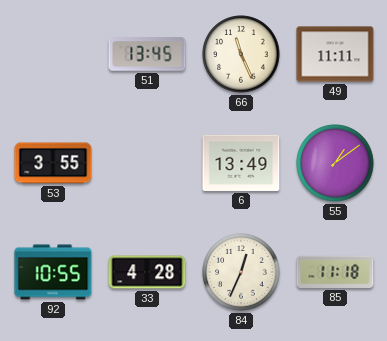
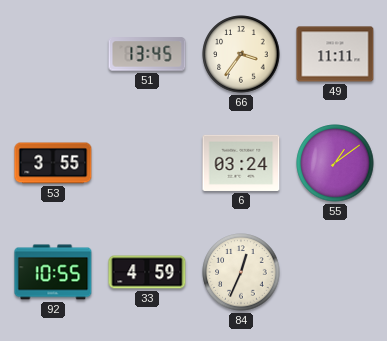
66: 11:26 -> 3:36 (241, 54)
6: 13:49 -> 03:24 (241, 163)
33: 4:28 -> 4:59 (147, 272)
85: 11:18 -> none (335, 272)
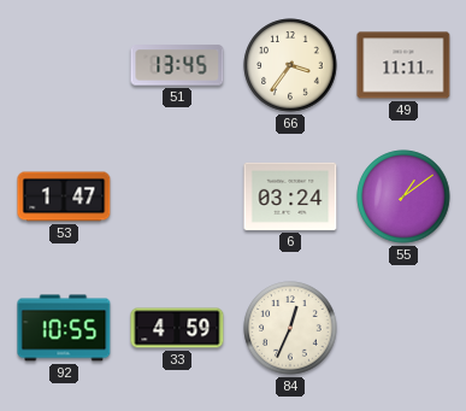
53: 3:55 -> 1:47 (64, 196)
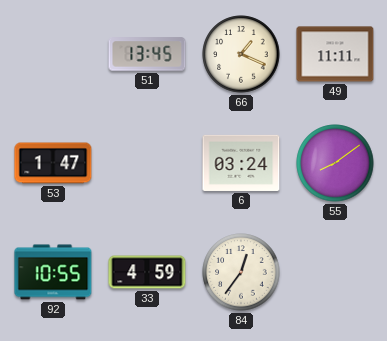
66: 3:36 -> 1:19 (241, 54)
55: 1:09 -> 8:09 (335, 163)
84: 12:34 -> 12:36 (241, 272)
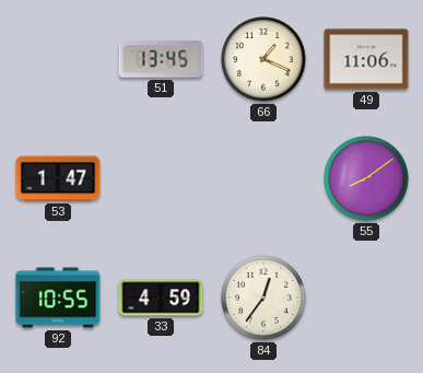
49: 11:11 -> 11:06 (366, 59)
6: 03:24 -> none (241, 163)
